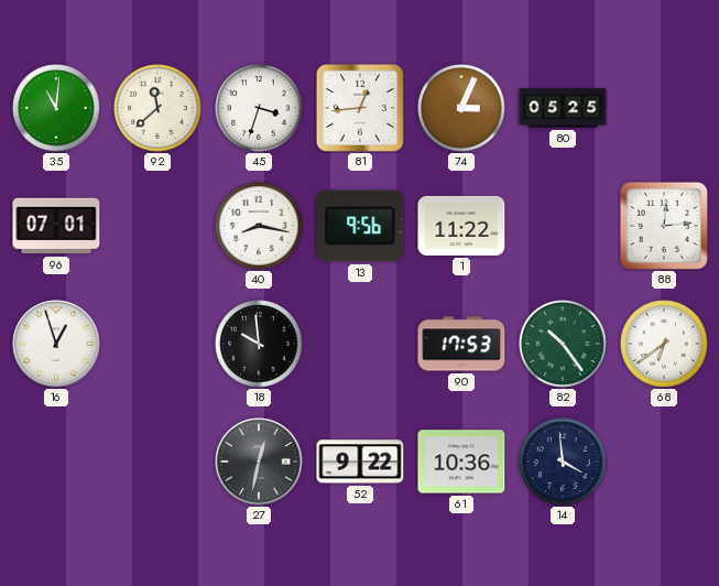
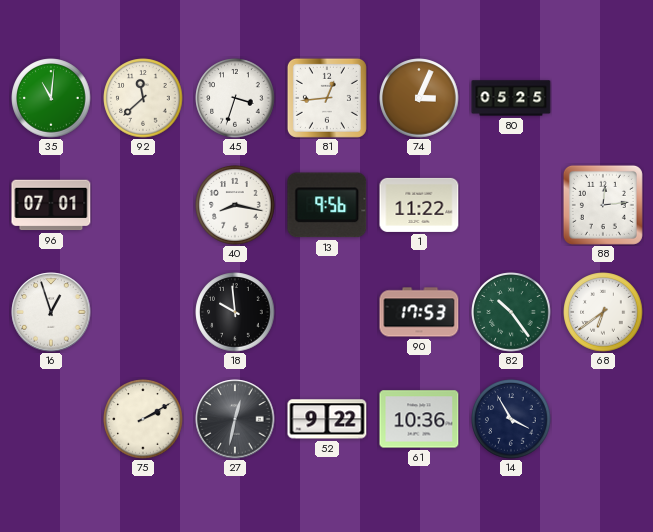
75: none -> 2:10 (143, 419)
14: 3:59 -> 3:55 (511, 419)
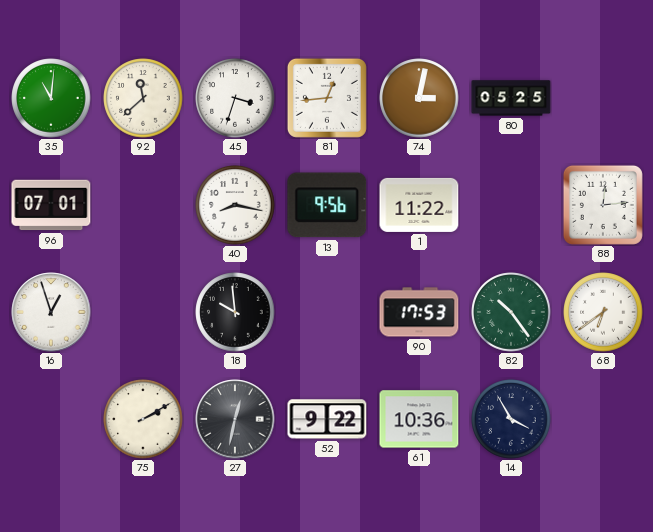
74: 3:04 -> 3:02 (419, 98)
